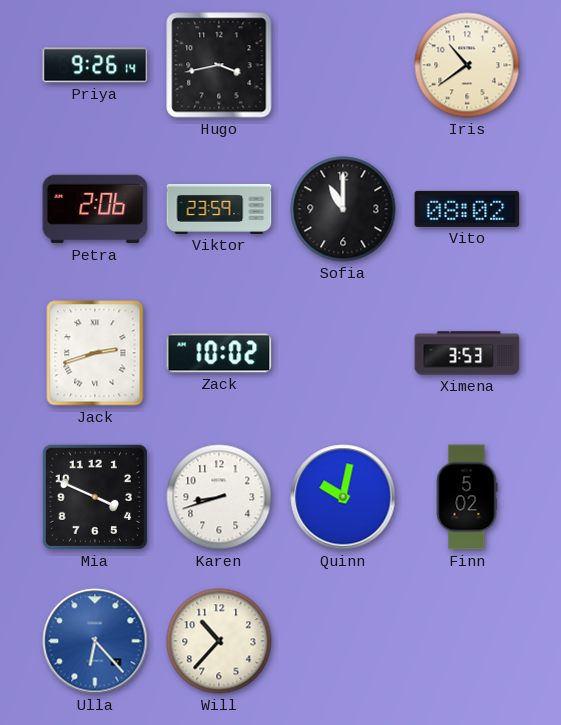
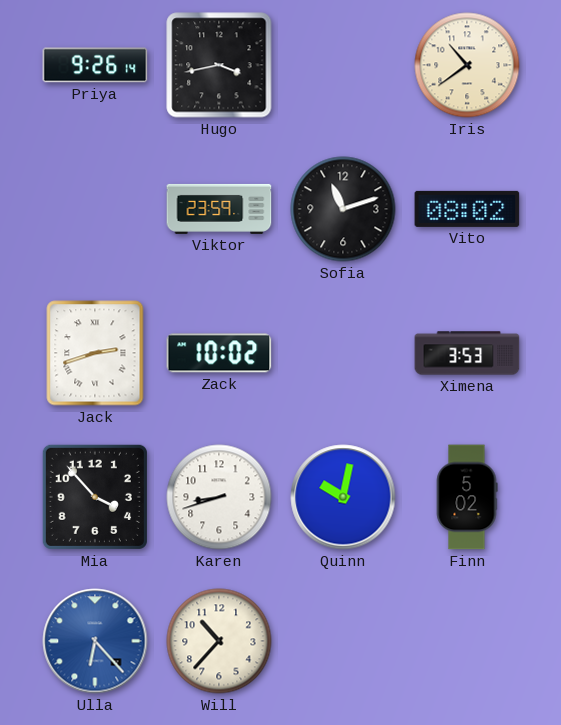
Petra: 2:06 -> none (95, 209)
Sofia: 11:00 -> 11:12 (343, 209)
Mia: 3:49 -> 3:53 (95, 497)
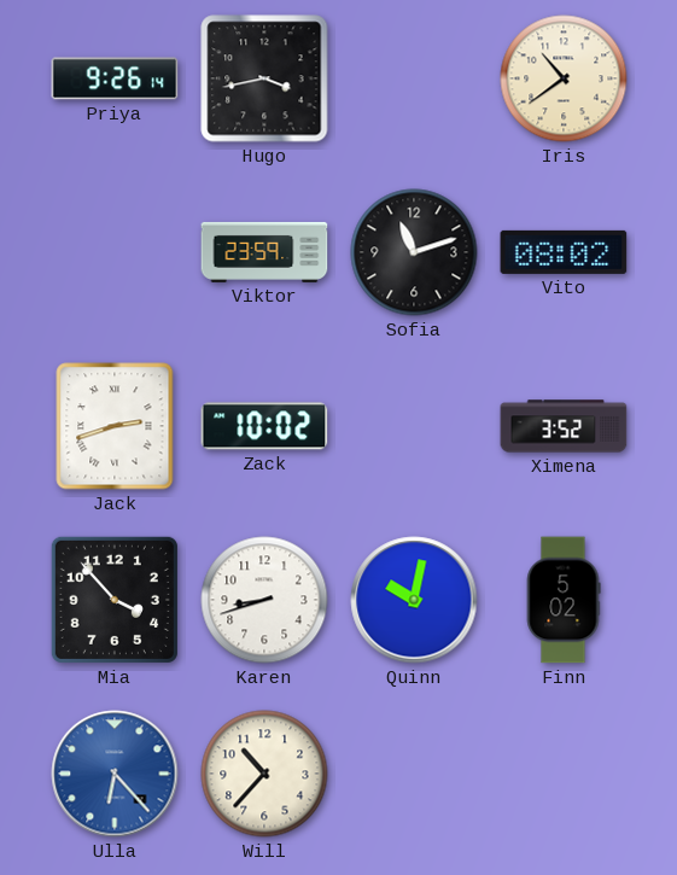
Ximena: 3:53 -> 3:52 (564, 426)
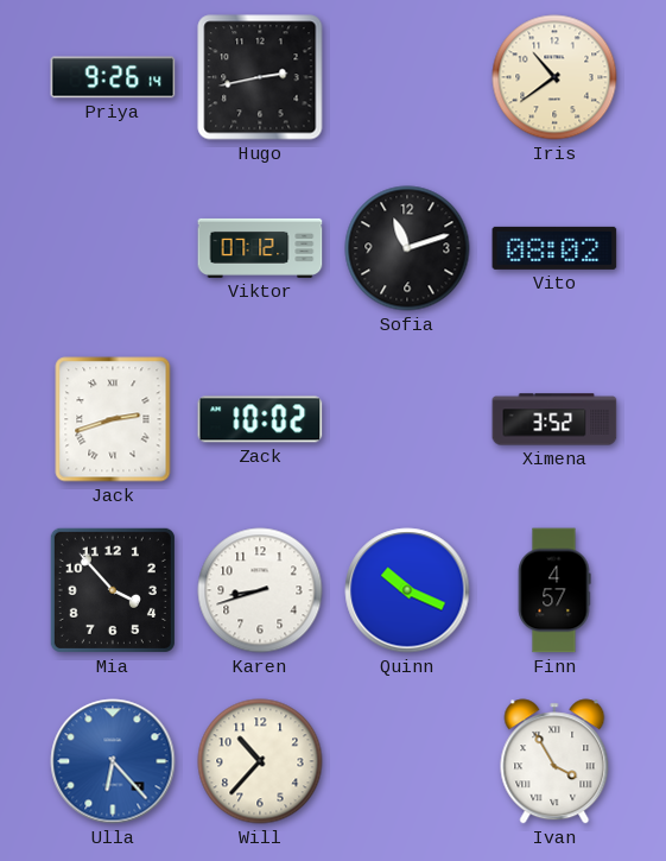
Hugo: 3:43 -> 2:43 (260, 77)
Viktor: 23:59 -> 07:12 (260, 248)
Quinn: 10:02 -> 10:19 (407, 590)
Finn: 5:02 -> 4:57 (554, 590)
Ivan: none -> 3:55 (554, 761)
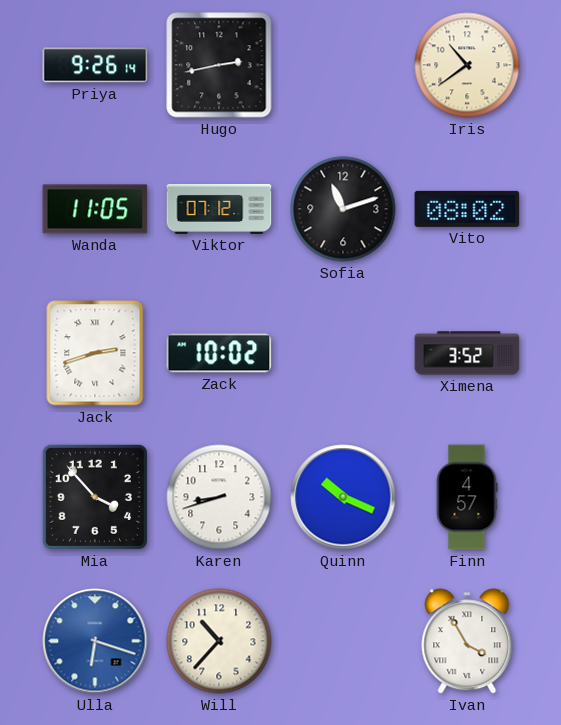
Wanda: none -> 11:05 (95, 209)
Ulla: 6:23 -> 6:18 (95, 641)
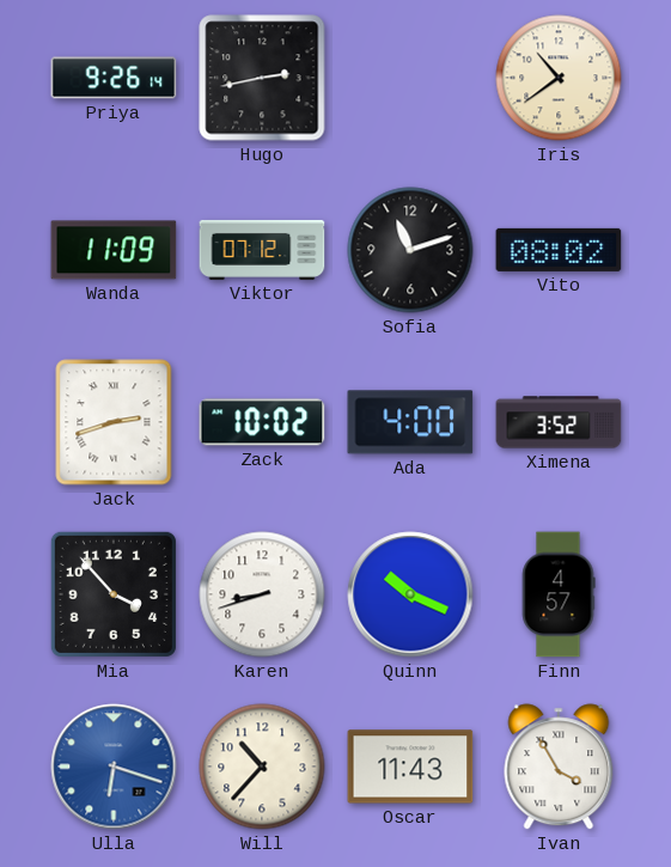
Wanda: 11:05 -> 11:09 (114, 250)
Ada: none -> 4:00 (410, 422)
Oscar: none -> 11:43 (410, 767)
